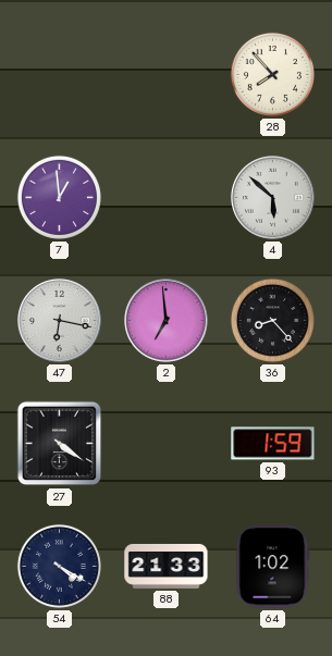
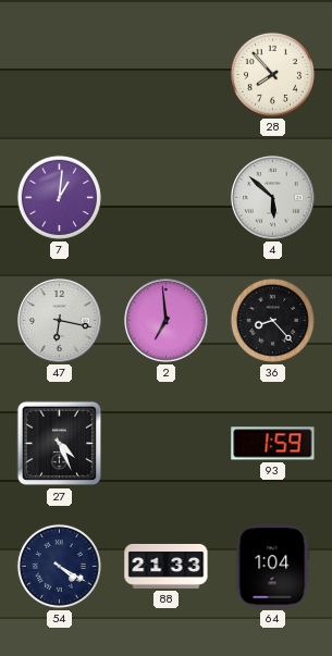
7: 12:59 -> 1:01 (59, 197)
27: 4:21 -> 4:26 (60, 444)
64: 1:02 -> 1:04 (273, 567)
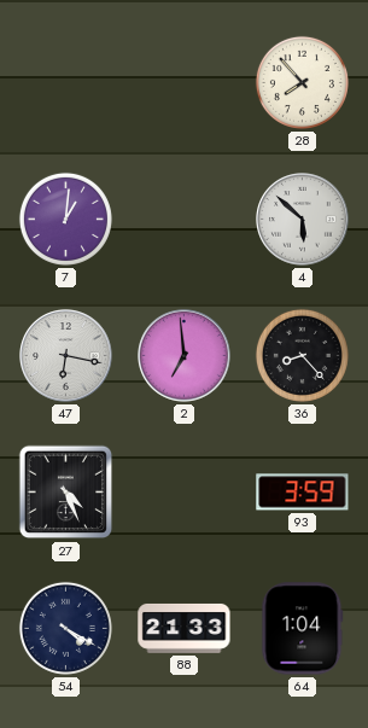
93: 1:59 -> 3:59 (303, 493)
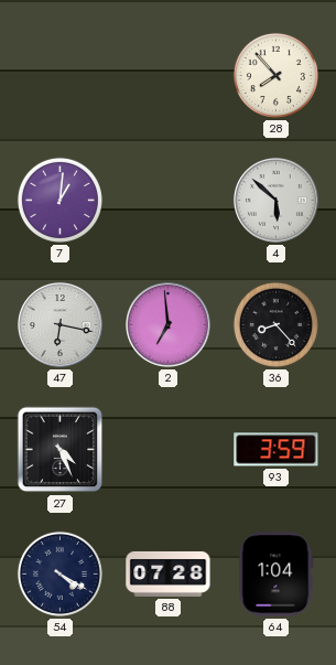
88: 21:33 -> 07:28 (169, 573)
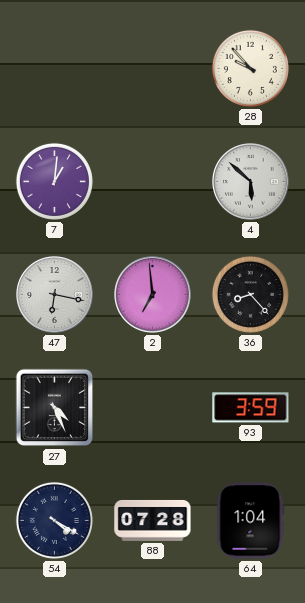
28: 7:53 -> 9:53 (250, 68)
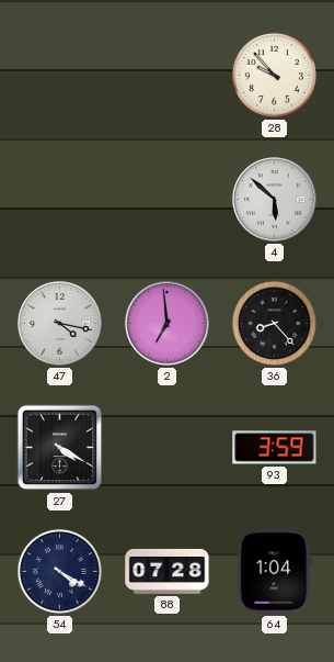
7: 1:01 -> none (54, 181)
47: 6:17 -> 4:17 (60, 324)
27: 4:26 -> 4:20 (60, 448)
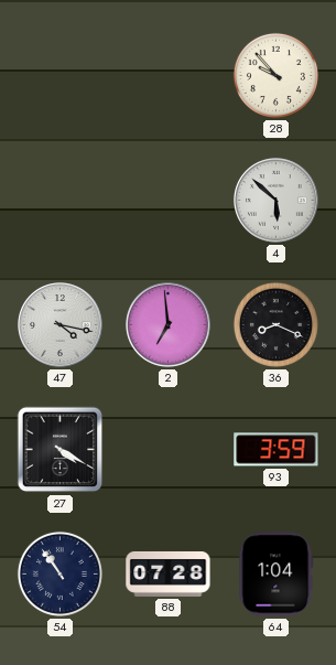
36: 8:23 -> 8:19 (275, 324)
54: 4:20 -> 10:54 (59, 573)
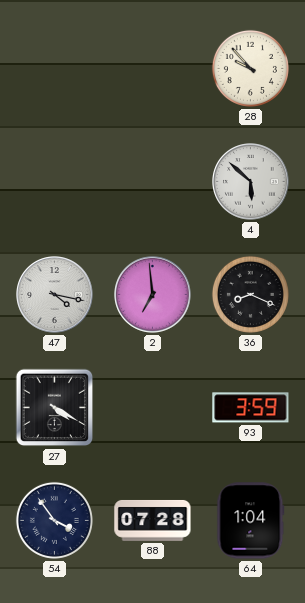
54: 10:54 -> 3:54 (54, 520)
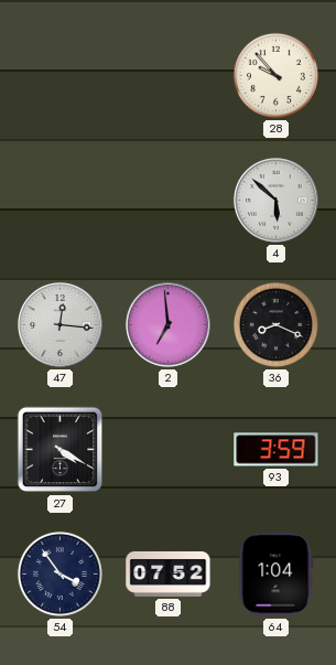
47: 4:17 -> 12:16 (61, 325)
88: 07:28 -> 07:52 (169, 573)
